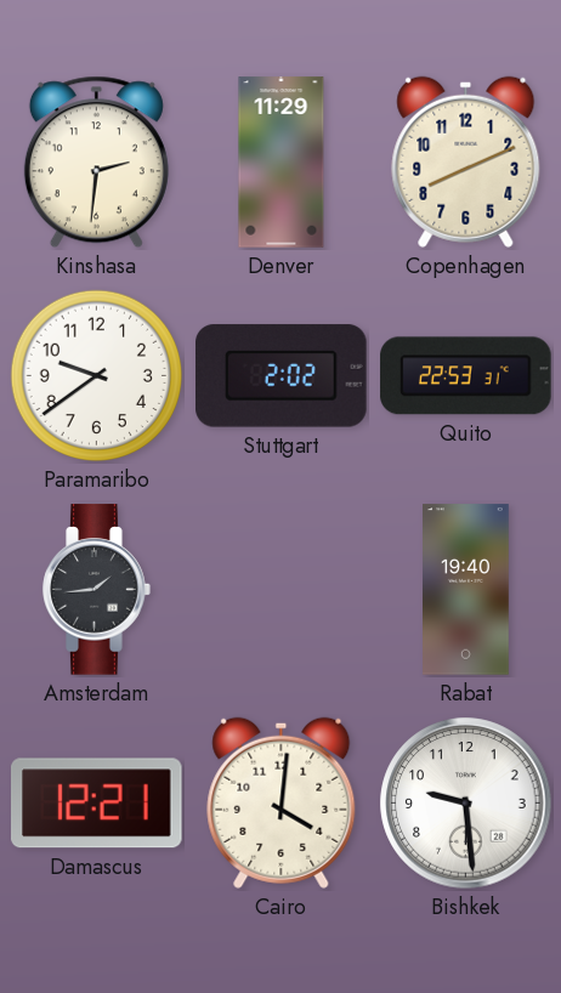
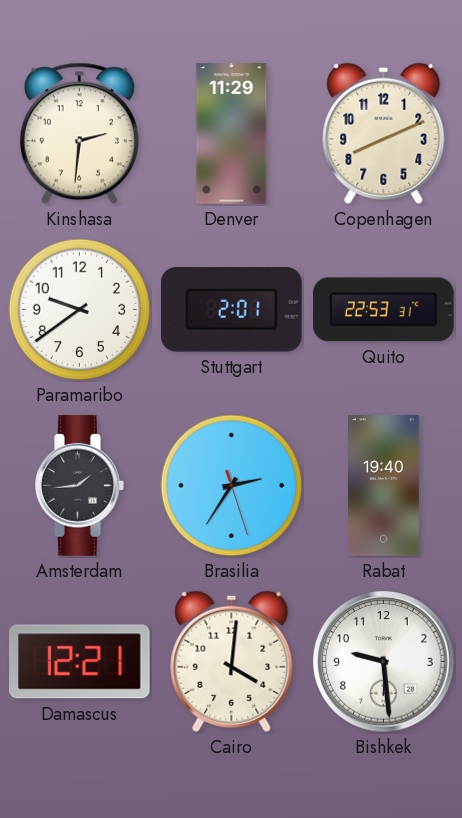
Stuttgart: 2:02 -> 2:01 (232, 310)
Brasilia: none -> 2:35 (232, 486)
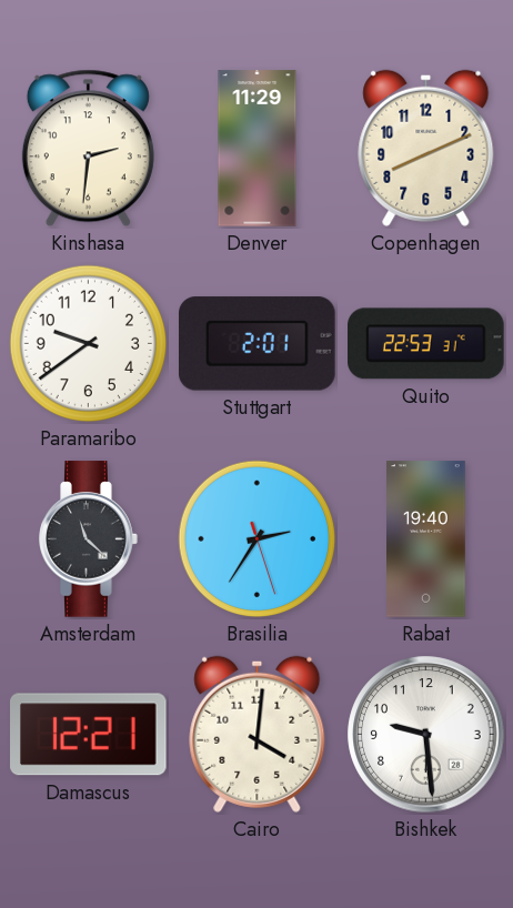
Amsterdam: 1:44 -> 11:22 (89, 539)
